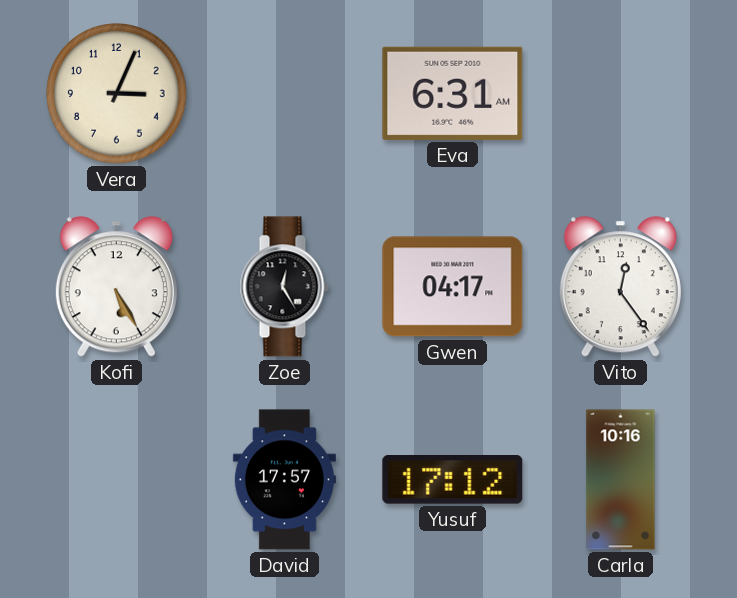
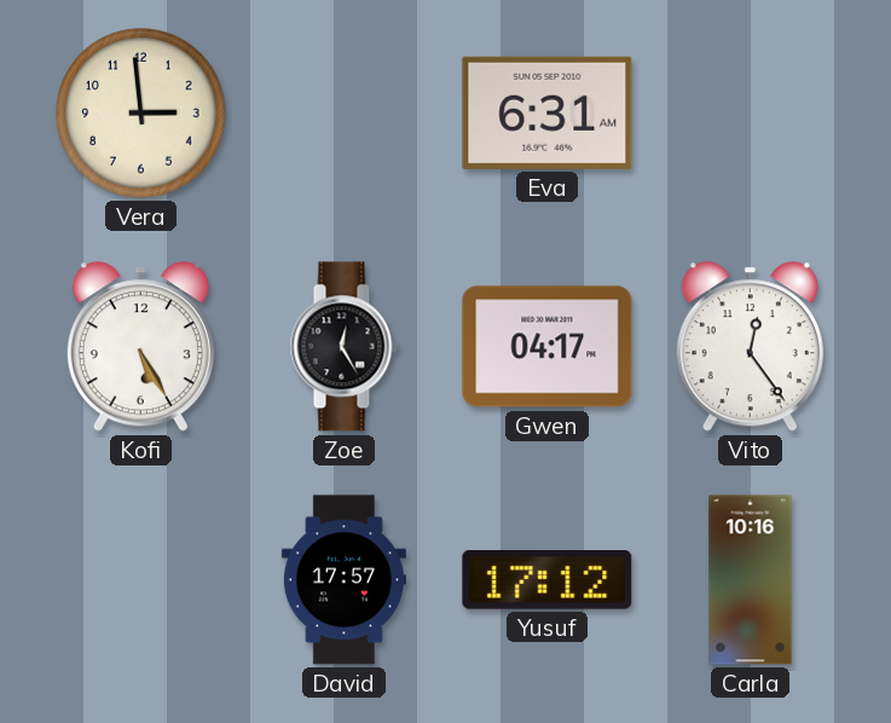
Vera: 3:04 -> 2:59 (141, 114)
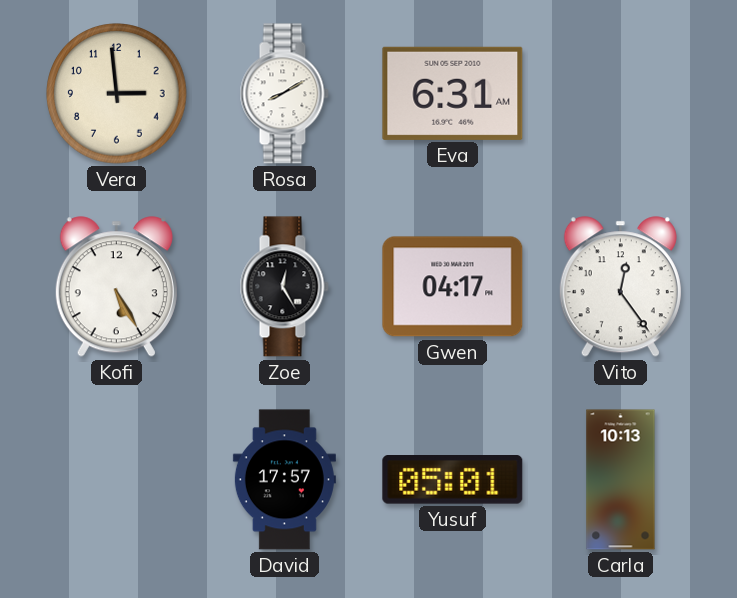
Rosa: none -> 8:10 (284, 94)
Yusuf: 17:12 -> 05:01 (453, 480)
Carla: 10:16 -> 10:13 (621, 480)
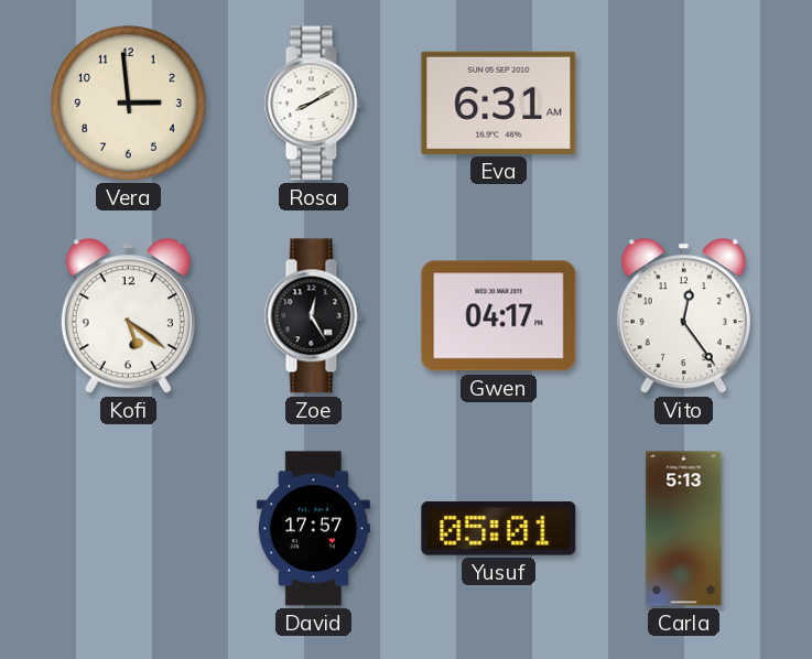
Kofi: 5:25 -> 5:21 (128, 316)
Carla: 10:13 -> 5:13 (684, 529)
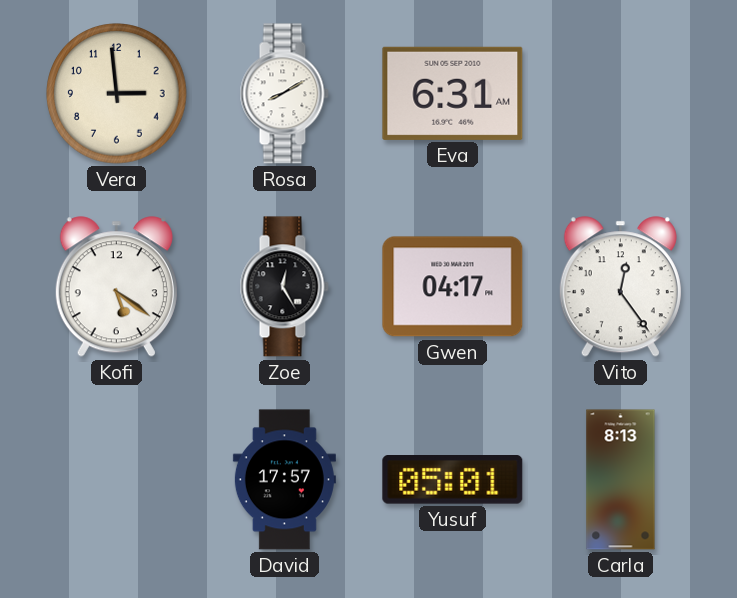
Carla: 5:13 -> 8:13 (621, 480)
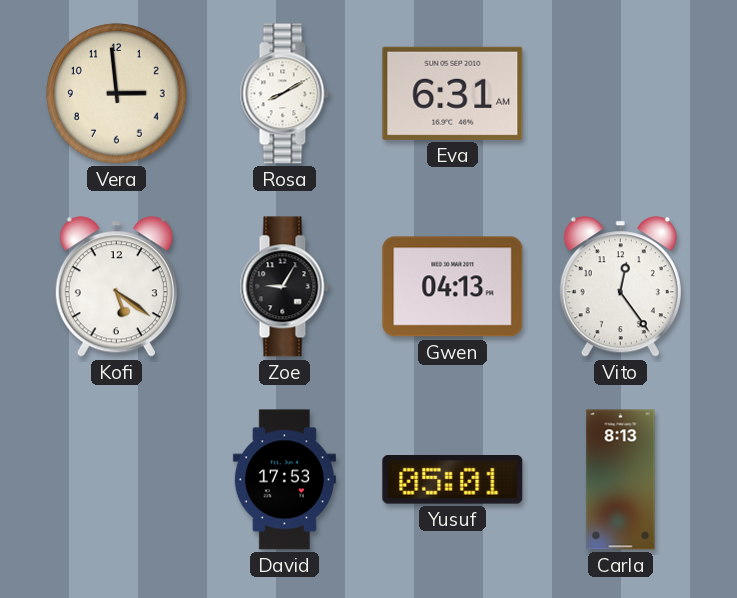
Zoe: 12:25 -> 9:05 (284, 287)
Gwen: 04:17 -> 04:13 (453, 287)
David: 17:57 -> 17:53 (284, 480)
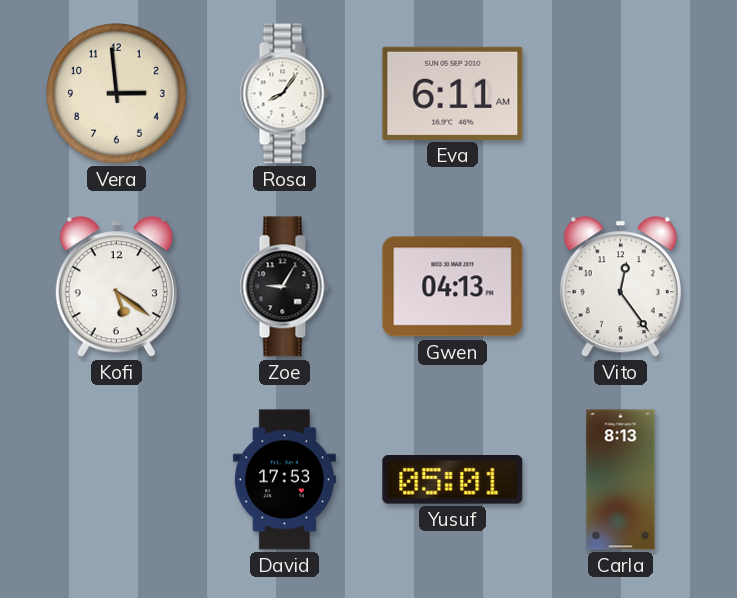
Rosa: 8:10 -> 8:06 (284, 94)
Eva: 6:31 -> 6:11 (453, 93)
